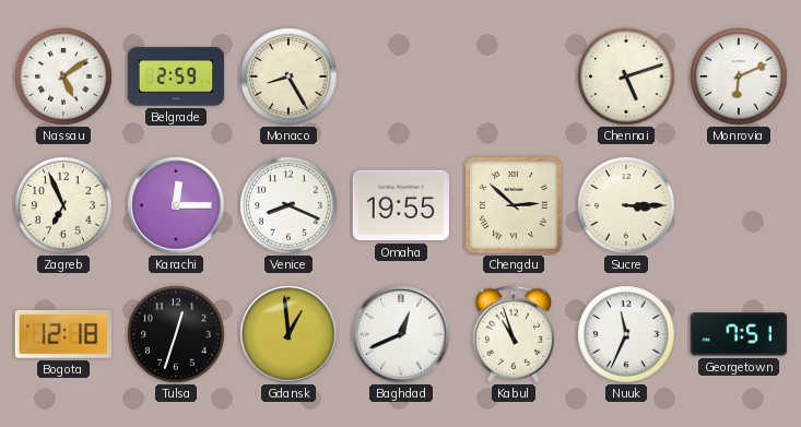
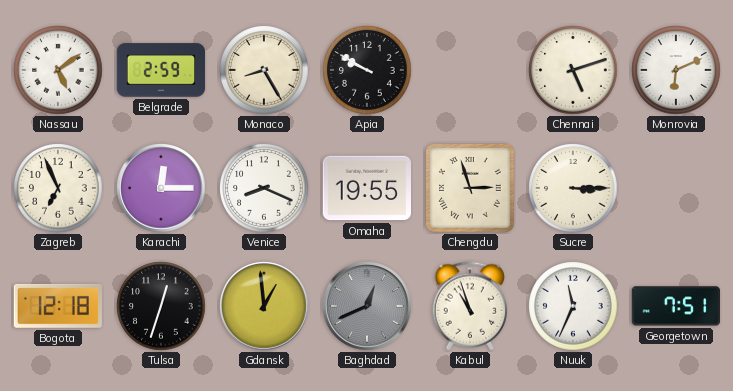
Apia: none -> 9:50 (367, 70)
Chengdu: 2:52 -> 2:57 (470, 188)
Baghdad dial: white -> grey (367, 306)
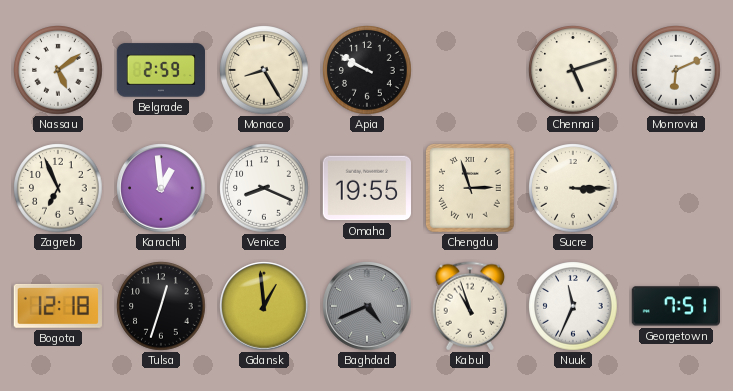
Karachi: 12:15 -> 12:59 (161, 188)
Baghdad: 12:41 -> 4:41 (367, 306)
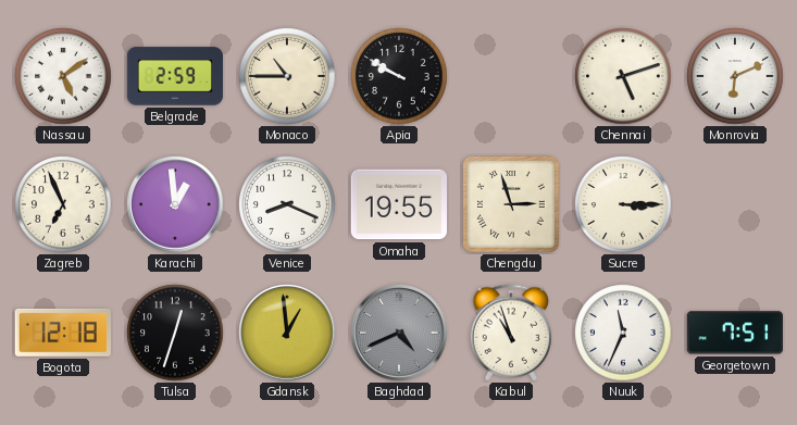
Monaco: 8:25 -> 10:45 (287, 76)
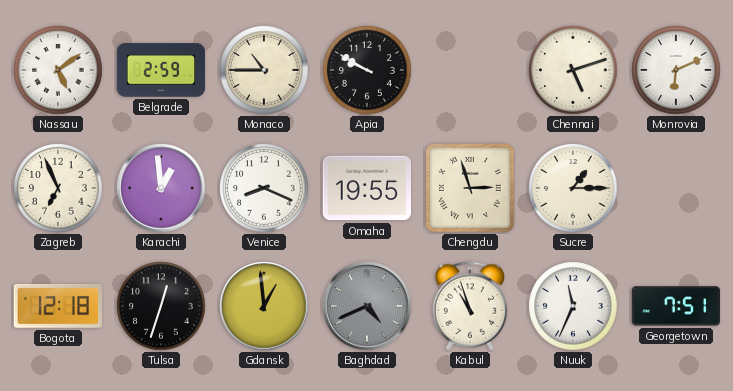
Sucre: 3:15 -> 1:15 (573, 188)
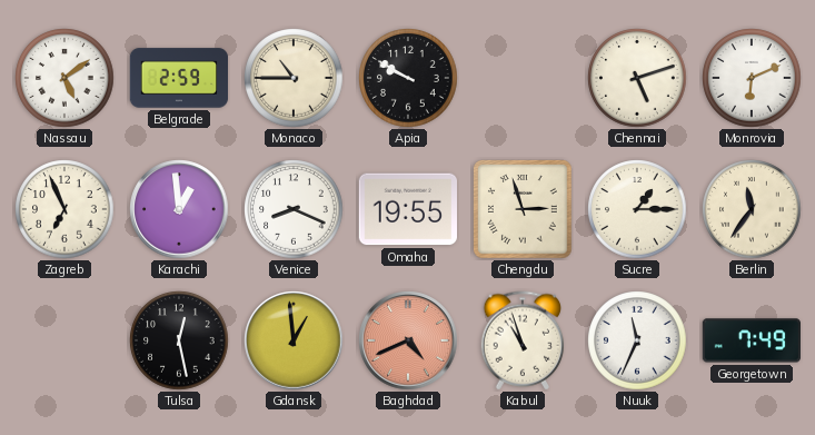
Berlin: none -> 11:36 (752, 209)
Bogota: 12:18 -> none (57, 306)
Tulsa: 12:33 -> 12:28 (179, 340)
Baghdad dial: grey -> salmon (408, 340)
Georgetown: 7:51 -> 7:49 (751, 340)
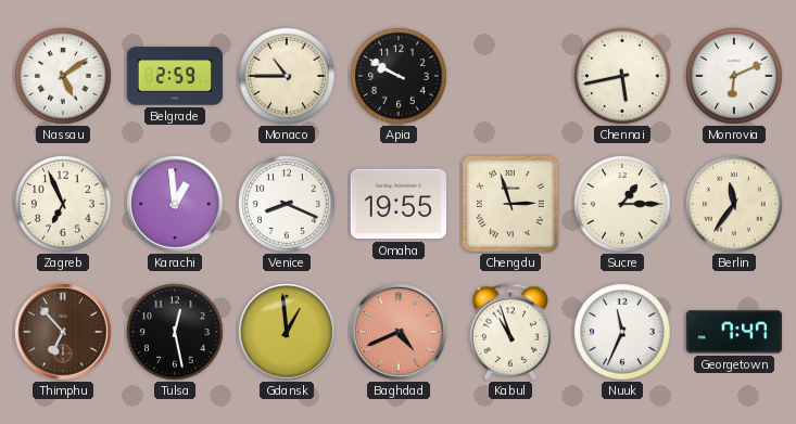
Chennai: 5:12 -> 5:43 (622, 76)
Thimphu: none -> 6:53 (63, 332)
Georgetown: 7:49 -> 7:47 (733, 332)
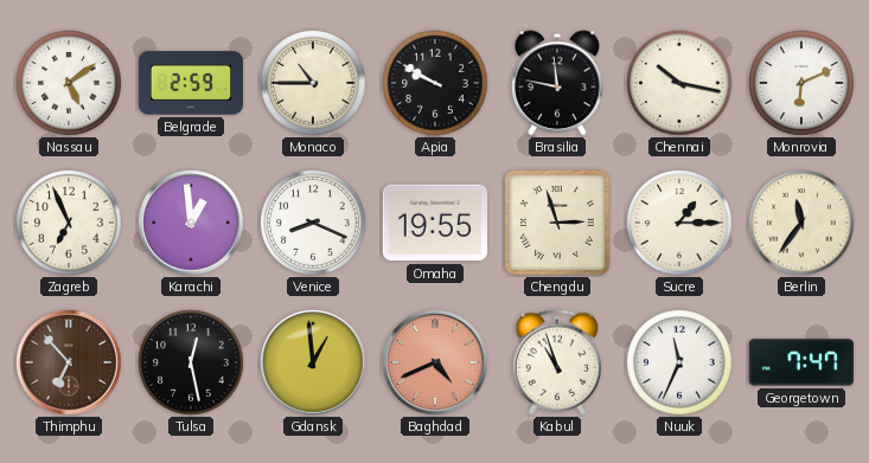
Brasilia: none -> 11:47 (557, 83)
Chennai: 5:43 -> 10:17 (679, 83)
